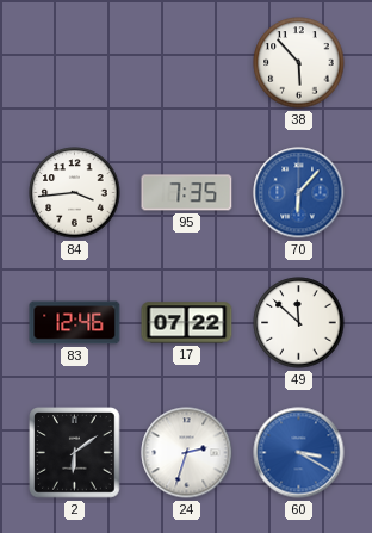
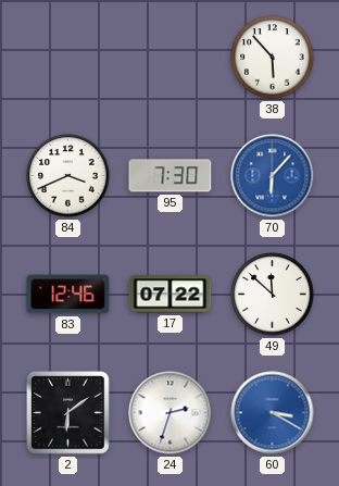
84: 3:44 -> 3:41 (68, 176)
95: 7:35 -> 7:30 (171, 176)
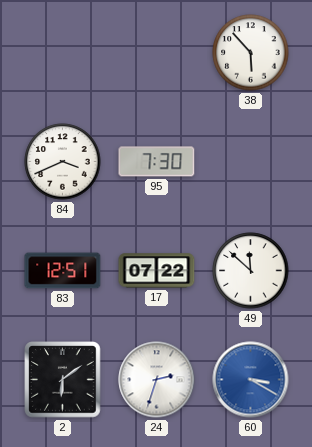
70: 6:07 -> none (273, 176)
83: 12:46 -> 12:51 (63, 271)
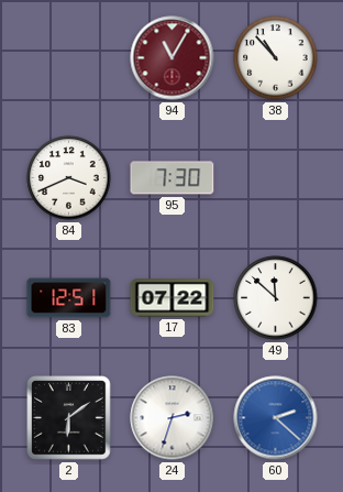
94: none -> 11:05 (173, 58)
38: 5:53 -> 10:53 (276, 58)
60: 3:20 -> 2:22 (276, 418)
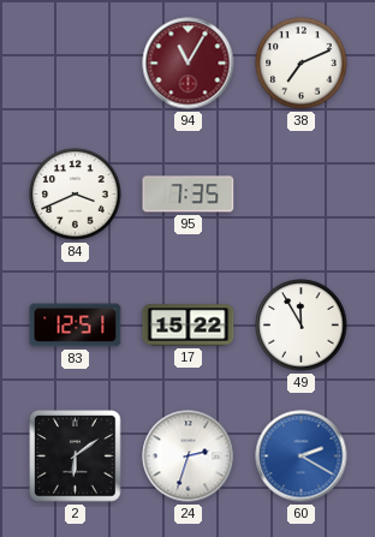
38: 10:53 -> 7:11 (302, 64)
95: 7:30 -> 7:35 (189, 195)
17: 07:22 -> 15:22 (189, 326)
49: 11:52 -> 11:55 (302, 326)
60: 2:22 -> 2:20 (302, 457)
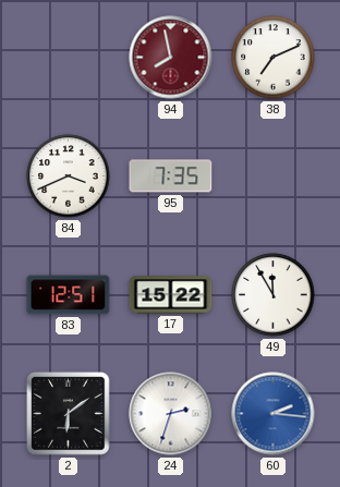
94: 11:05 -> 7:58 (171, 58)
60: 2:20 -> 2:16 (274, 414)
